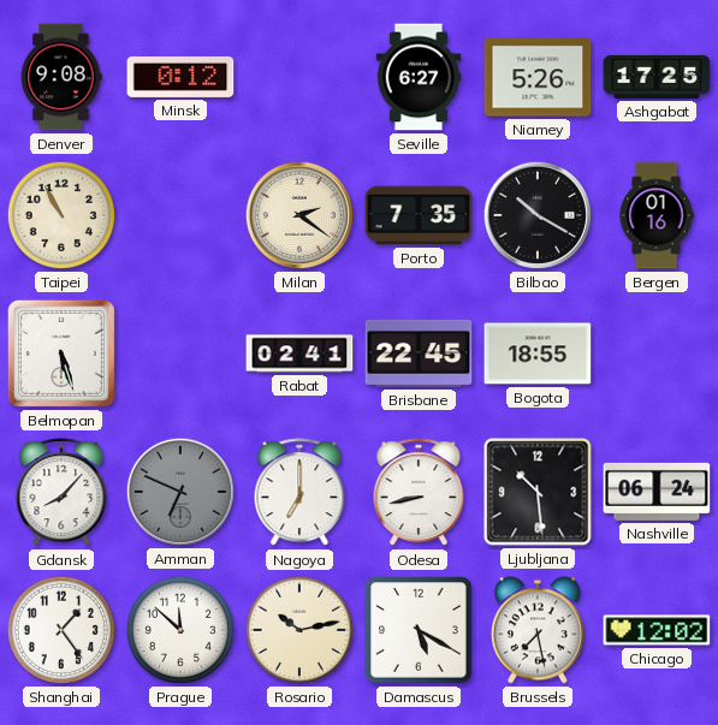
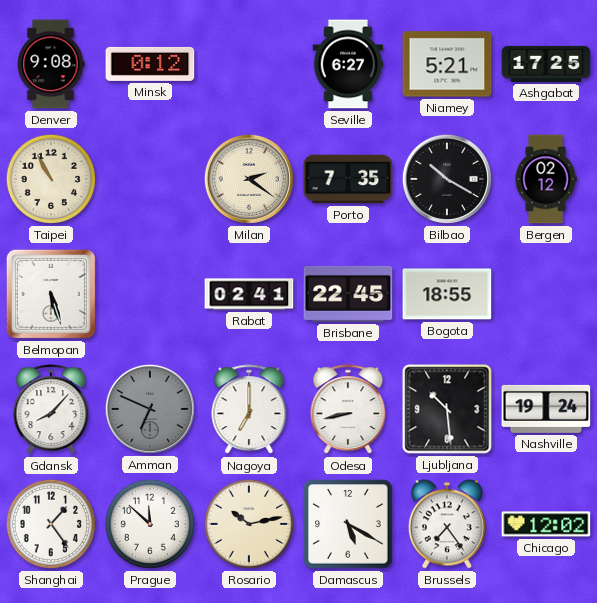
Niamey: 5:26 -> 5:21 (447, 64)
Bergen: 01:16 -> 02:12 (546, 179)
Nashville: 06:24 -> 19:24 (546, 409)
Brussels: 7:28 -> 7:24 (447, 524)
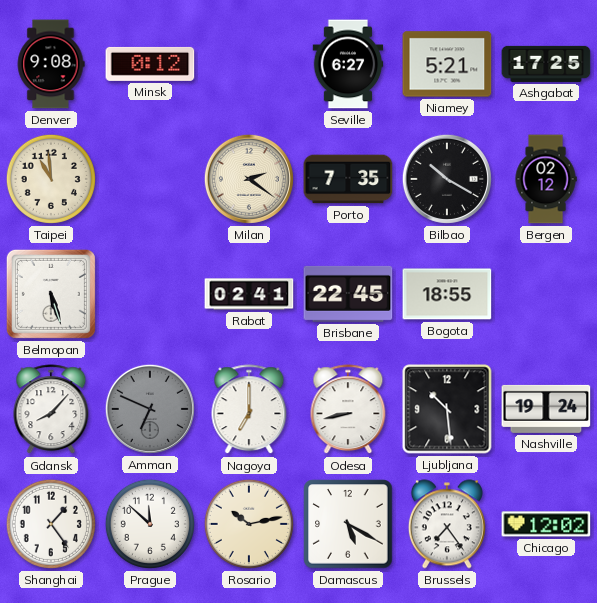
Taipei: 10:55 -> 10:59 (51, 179)
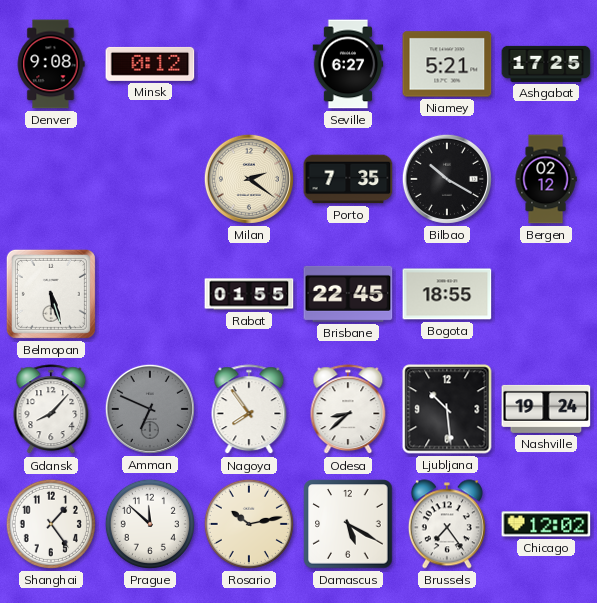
Taipei: 10:59 -> none (51, 179)
Rabat: 02:41 -> 01:55 (249, 294)
Nagoya: 7:00 -> 7:54 (249, 410)
Odesa: 8:43 -> 8:38 (348, 410)
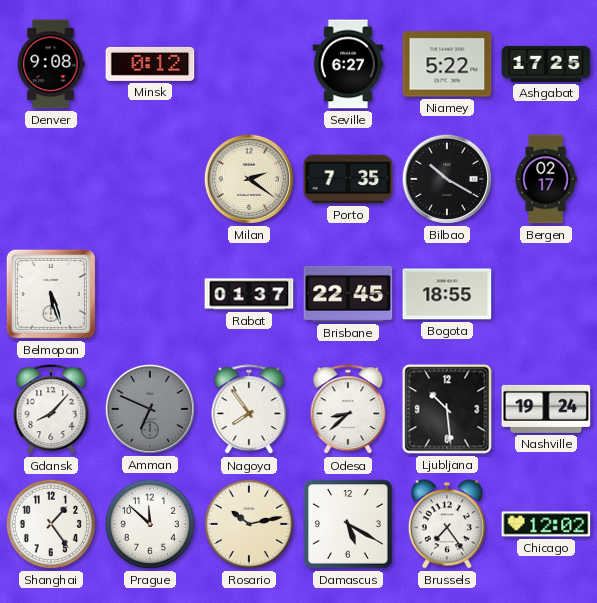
Niamey: 5:21 -> 5:22 (447, 64)
Bergen: 02:12 -> 02:17 (546, 179)
Rabat: 01:55 -> 01:37 (249, 294)
